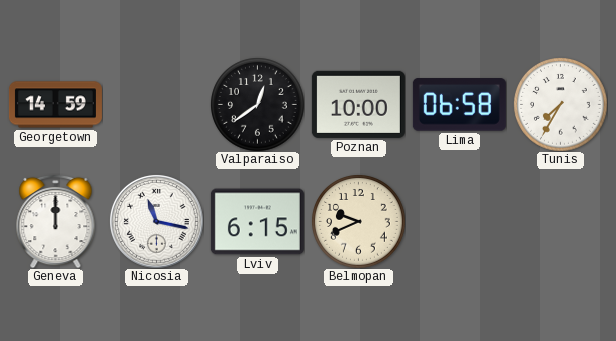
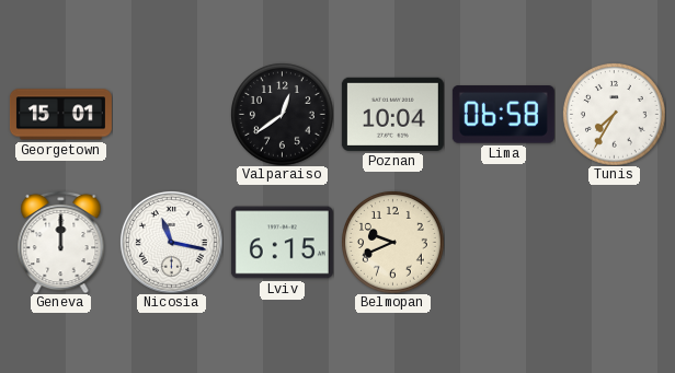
Georgetown: 14:59 -> 15:01 (60, 115)
Poznan: 10:00 -> 10:04 (392, 114)
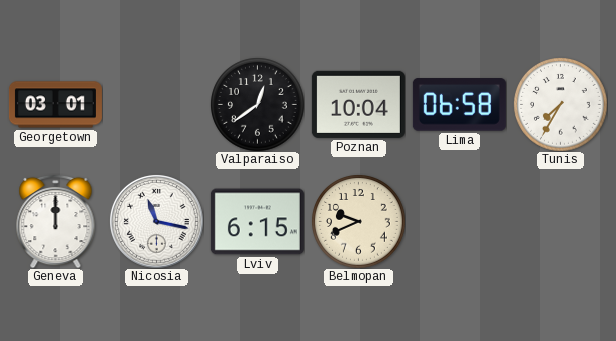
Georgetown: 15:01 -> 03:01 (55, 105)
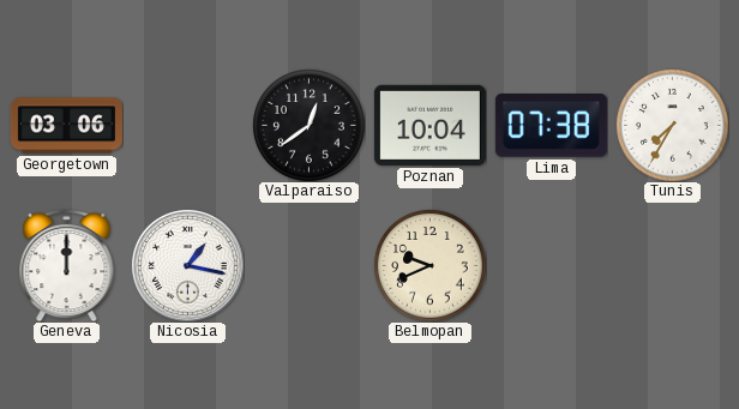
Georgetown: 03:01 -> 03:06 (66, 126)
Lima: 06:58 -> 07:38 (551, 126)
Nicosia: 11:17 -> 1:17 (187, 265)
Lviv: 6:15 -> none (257, 222)
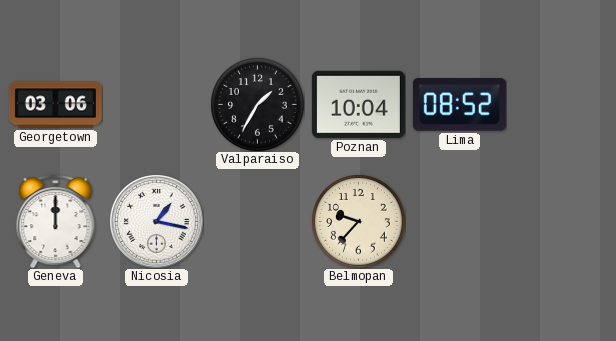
Valparaiso: 12:39 -> 1:35 (258, 105)
Lima: 07:38 -> 08:52 (459, 105)
Tunis: 7:35 -> none (673, 126)
Belmopan: 9:41 -> 9:37 (359, 222)
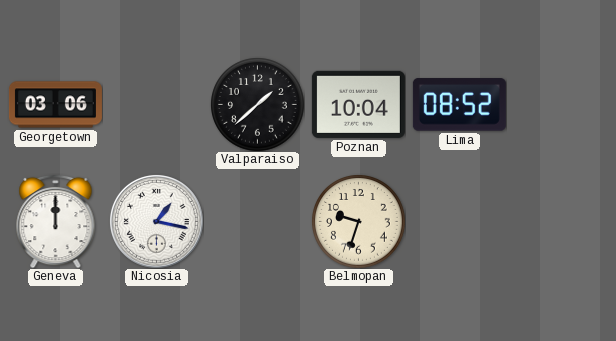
Valparaiso: 1:35 -> 1:38 (258, 105)
Belmopan: 9:37 -> 9:33 (359, 222)
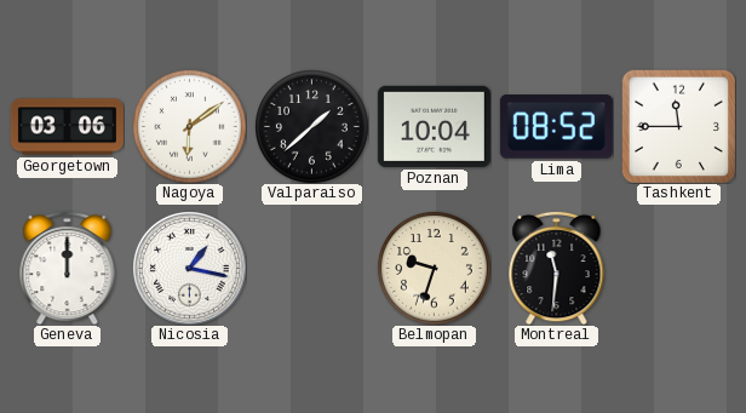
Nagoya: none -> 6:09 (190, 127)
Tashkent: none -> 11:45 (678, 126)
Montreal: none -> 11:31 (557, 268)
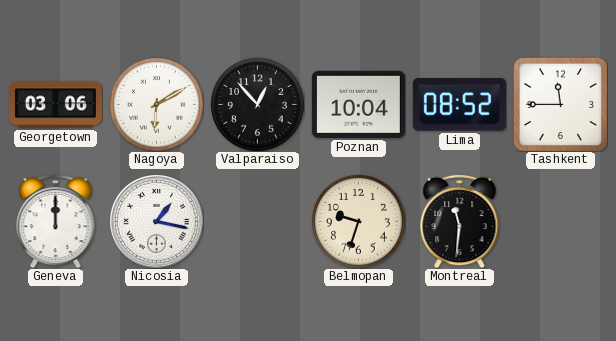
Nagoya: 6:09 -> 6:10 (157, 105)
Valparaiso: 1:38 -> 12:53 (258, 105)
